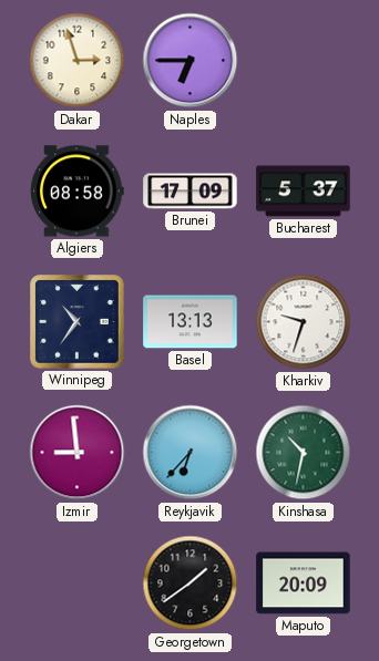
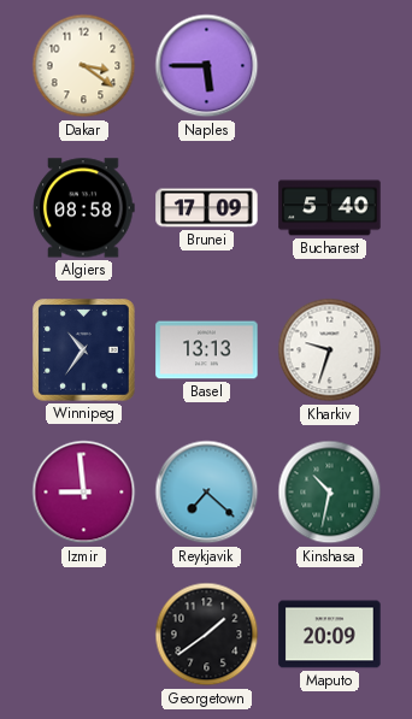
Dakar: 2:57 -> 3:21 (84, 66)
Naples: 6:45 -> 5:45 (207, 66)
Bucharest: 5:37 -> 5:40 (330, 208)
Reykjavik: 6:37 -> 7:22 (207, 493)
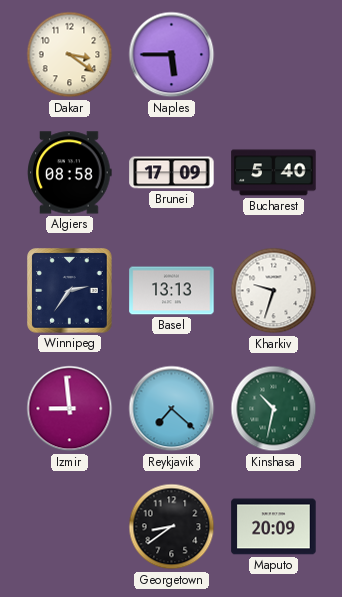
Winnipeg: 10:36 -> 2:36 (70, 291)
Georgetown: 1:39 -> 8:39 (172, 527)
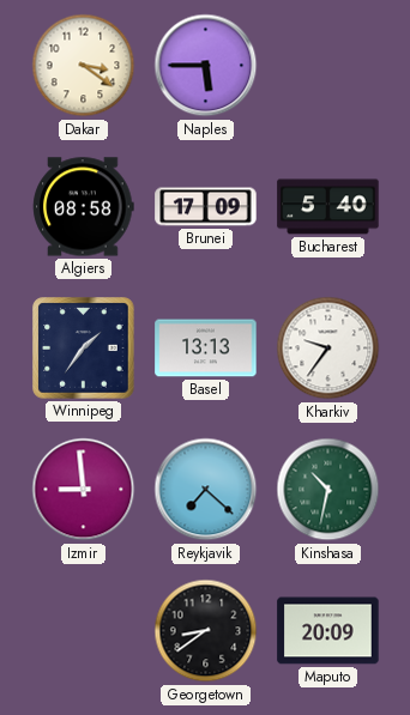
Winnipeg: 2:36 -> 1:36 (84, 349)
Kharkiv: 9:33 -> 9:36 (328, 349)
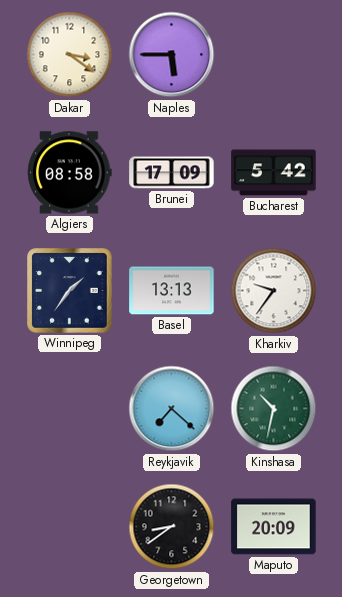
Bucharest: 5:40 -> 5:42 (274, 173)
Izmir: 8:59 -> none (84, 490)
